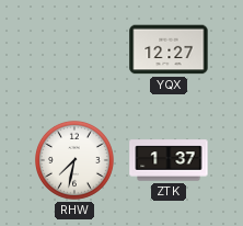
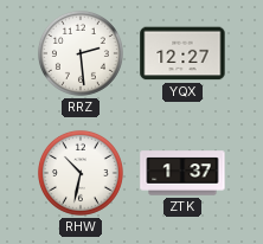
RRZ: none -> 2:29 (81, 53)
RHW: 7:32 -> 10:32 (81, 173)
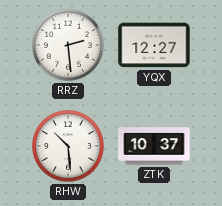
RHW: 10:32 -> 10:29 (68, 146)
ZTK: 1:37 -> 10:37 (154, 146)
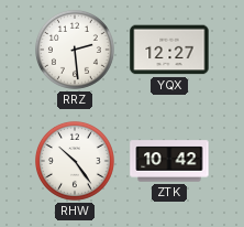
RHW: 10:29 -> 10:24 (75, 161)
ZTK: 10:37 -> 10:42 (169, 161)
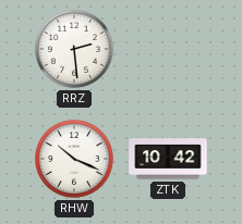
YQX: 12:27 -> none (169, 50)
RHW: 10:24 -> 10:19 (74, 159)
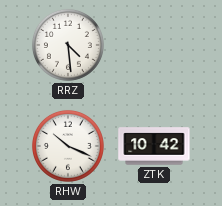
RRZ: 2:29 -> 4:29 (68, 45)
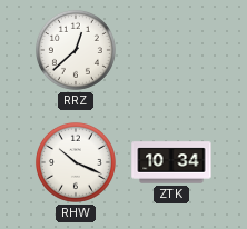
RRZ: 4:29 -> 12:38 (76, 50)
ZTK: 10:42 -> 10:34 (171, 162)
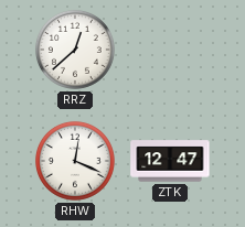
RHW: 10:19 -> 12:19 (75, 161)
ZTK: 10:34 -> 12:47 (170, 161)
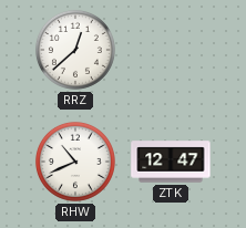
RHW: 12:19 -> 10:41 (75, 162)
